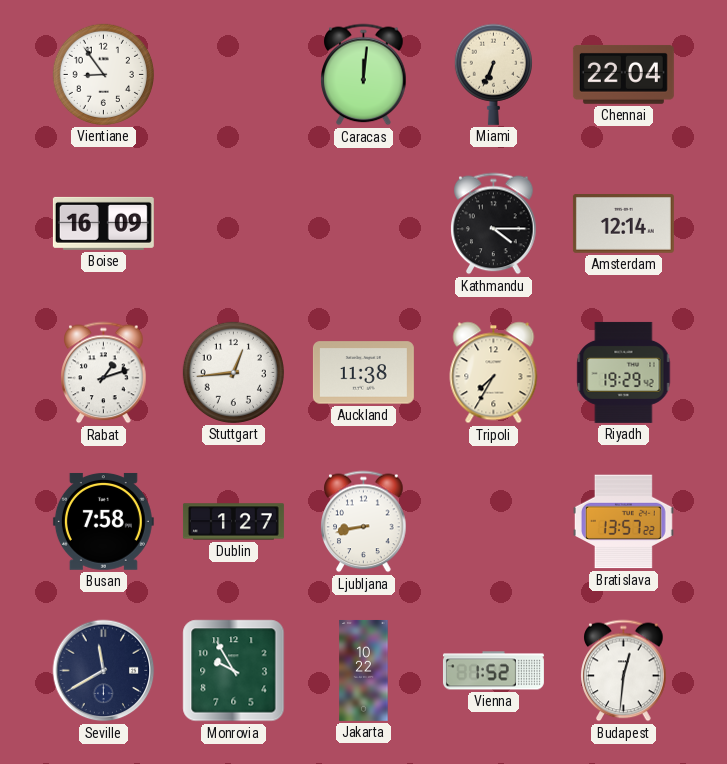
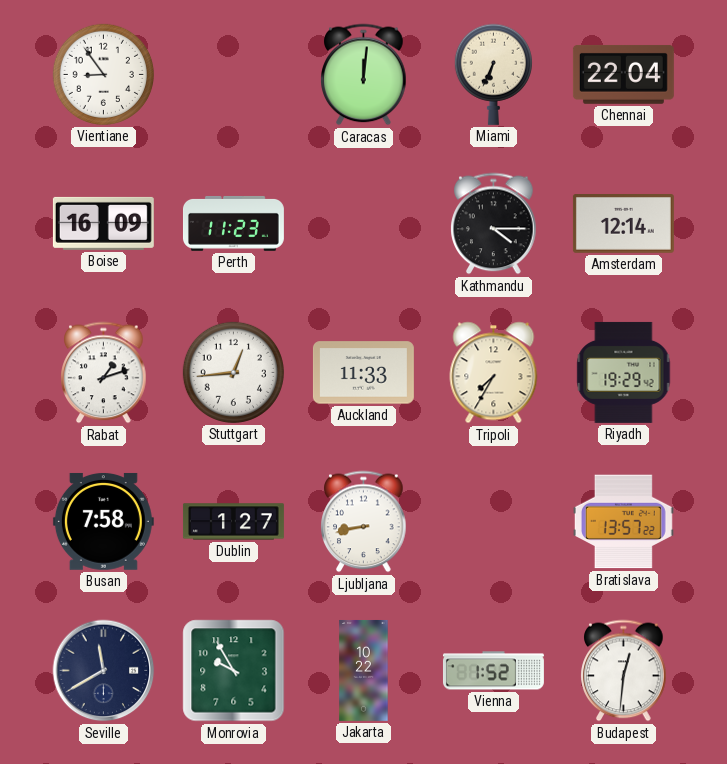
Perth: none -> 11:23 (233, 223)
Auckland: 11:38 -> 11:33 (363, 373)
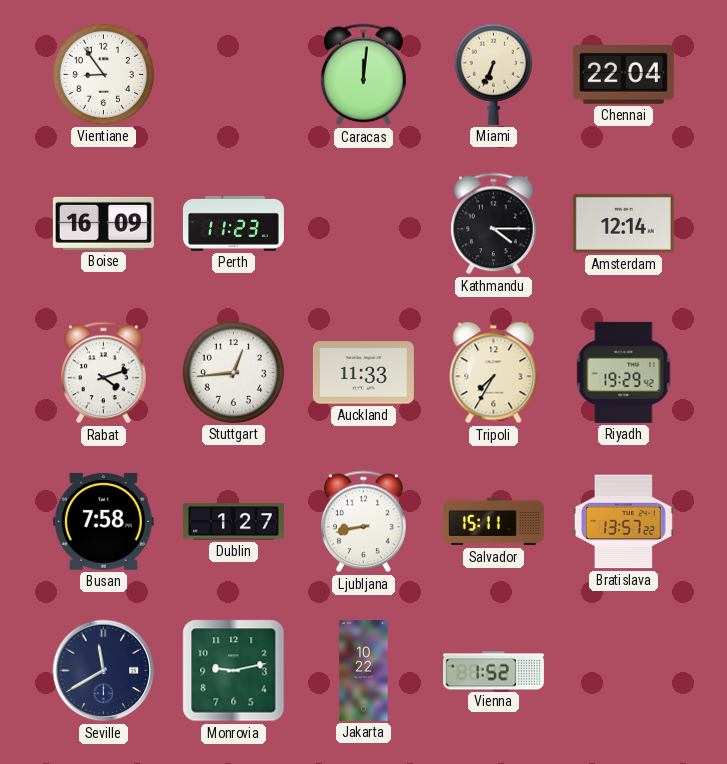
Rabat: 1:12 -> 4:12 (104, 373)
Salvador: none -> 15:11 (493, 522)
Monrovia: 9:55 -> 9:13 (234, 671)
Budapest: 12:31 -> none (624, 671)
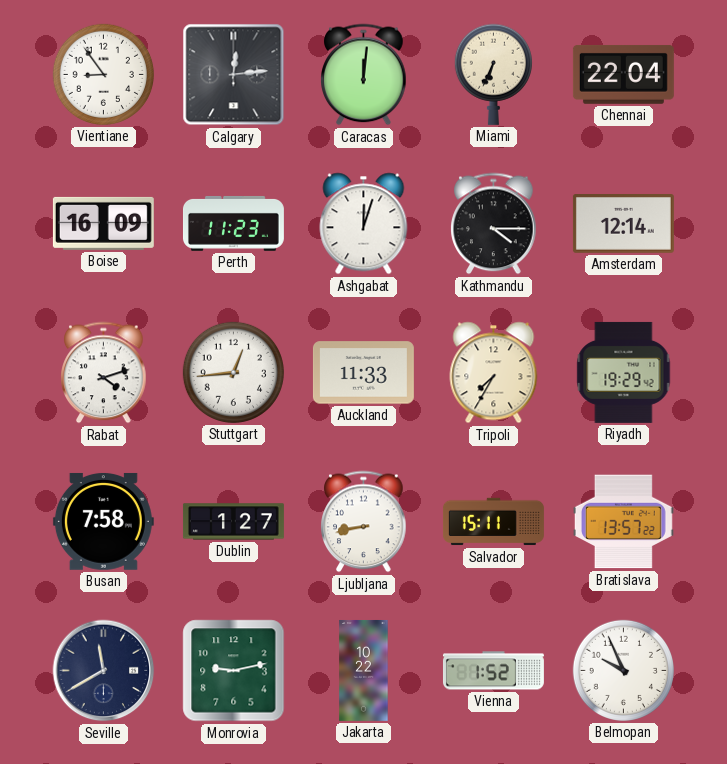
Calgary: none -> 12:14 (234, 75)
Ashgabat: none -> 12:03 (364, 224)
Belmopan: none -> 9:56 (623, 670)
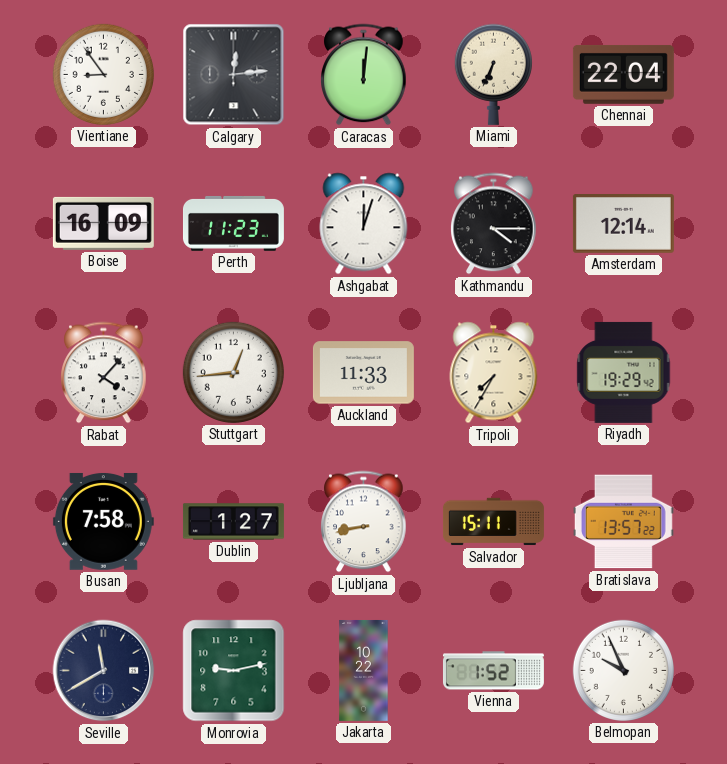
Rabat: 4:12 -> 4:07 (104, 373)
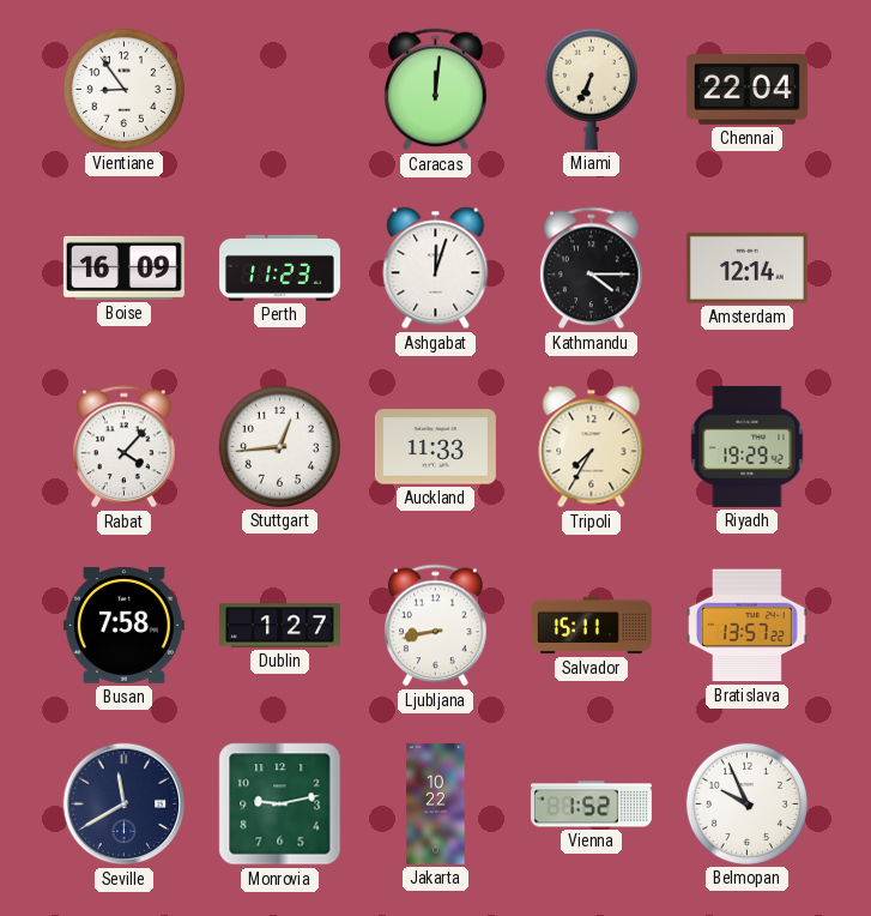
Calgary: 12:14 -> none (234, 75)
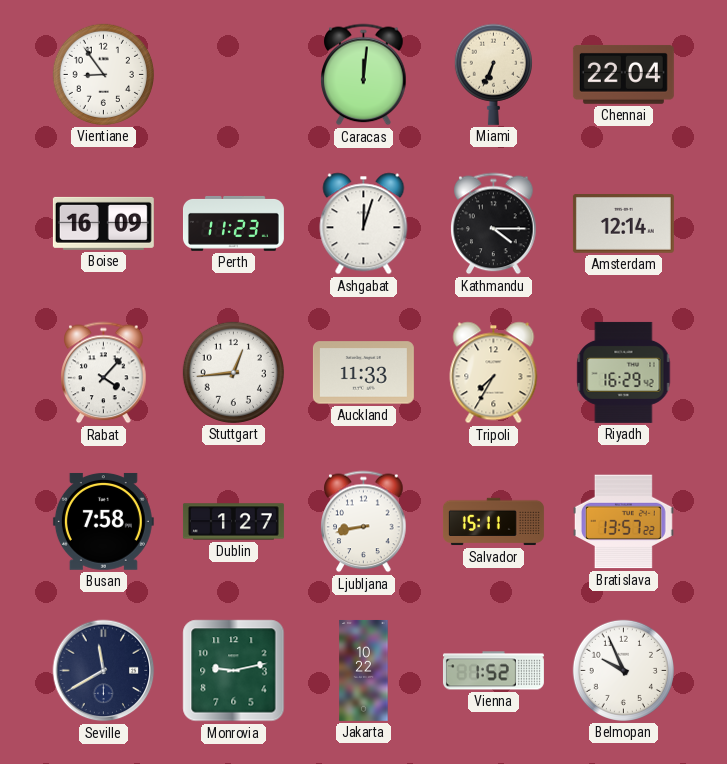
Riyadh: 19:29 -> 16:29 (624, 372)
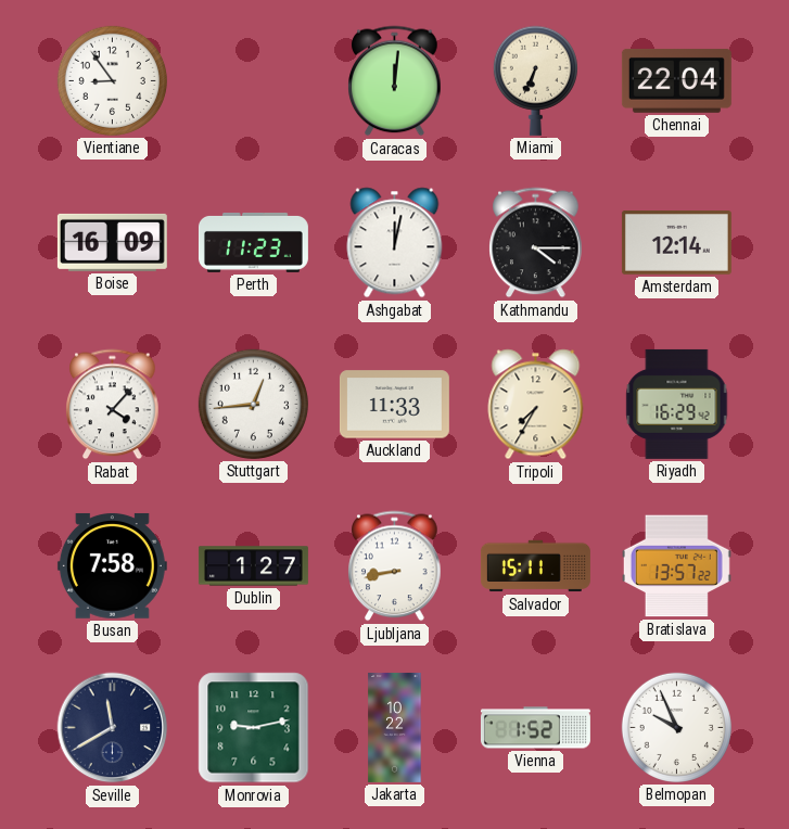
Ashgabat: 12:03 -> 12:02 (395, 243)
